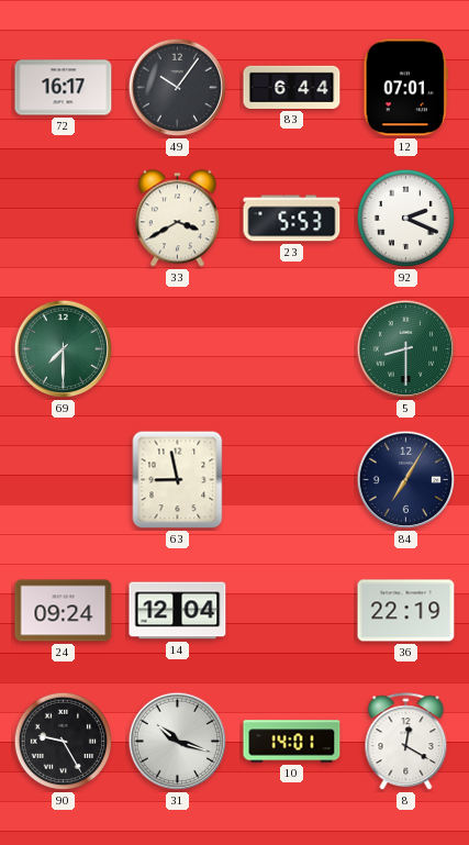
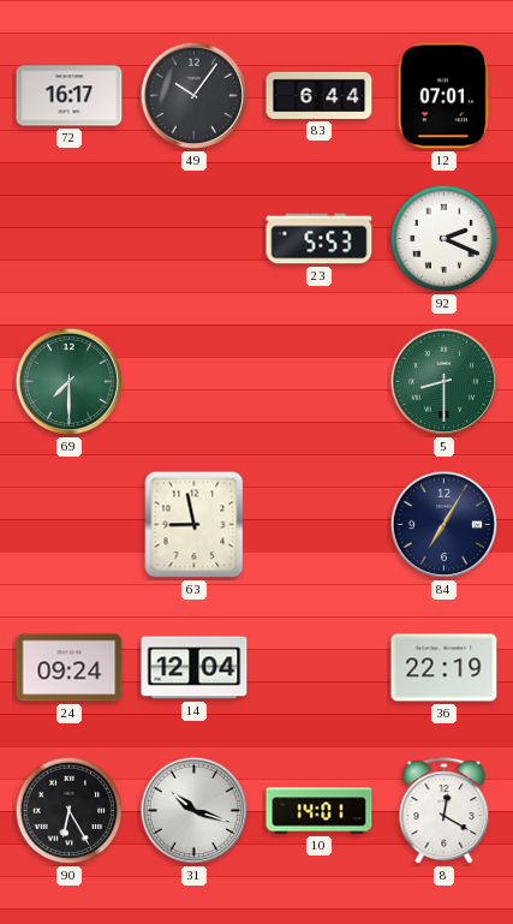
33: 3:40 -> none (177, 219)
90: 9:25 -> 6:25 (70, 811)
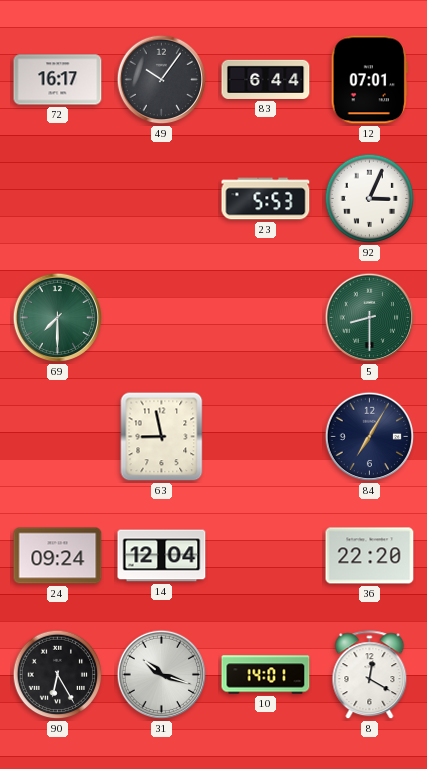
92: 2:19 -> 3:04 (370, 199)
36: 22:19 -> 22:20 (370, 556)
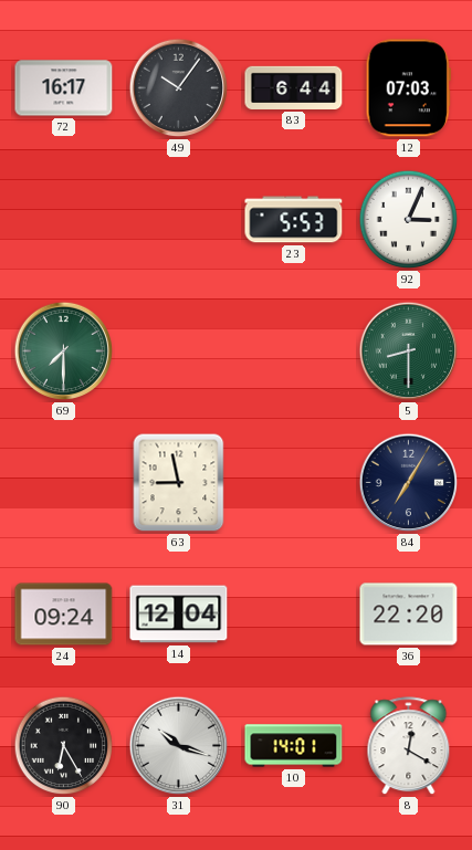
12: 07:01 -> 07:03 (408, 88)
